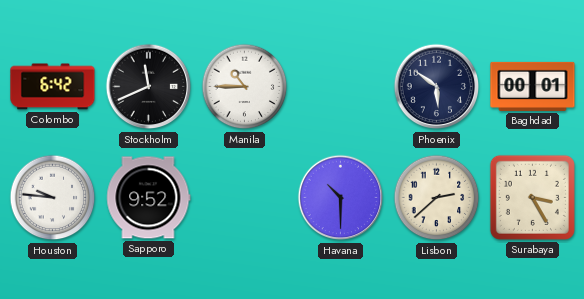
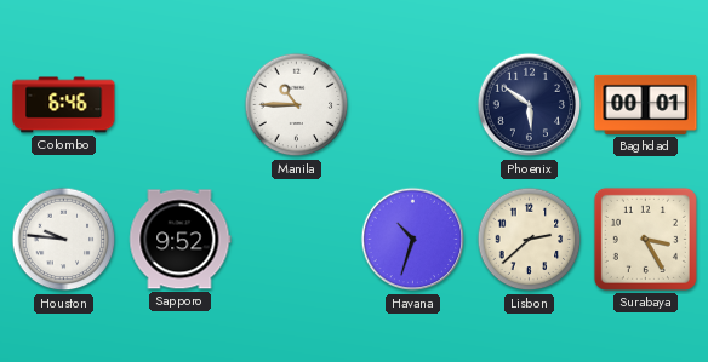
Colombo: 6:42 -> 6:46 (64, 105)
Stockholm: 11:41 -> none (149, 87)
Havana: 10:30 -> 10:33 (413, 240)
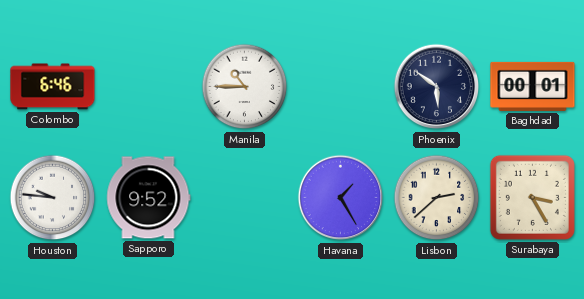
Havana: 10:33 -> 1:25 (341, 198)
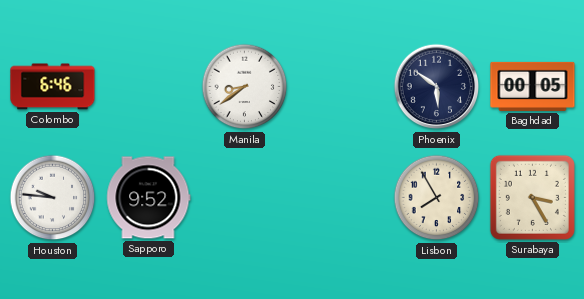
Manila: 10:45 -> 8:39 (245, 87)
Baghdad: 00:01 -> 00:05 (533, 86)
Havana: 1:25 -> none (341, 198)
Lisbon: 2:38 -> 7:55 (437, 198)
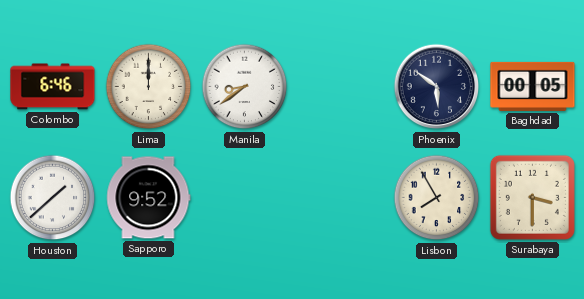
Lima: none -> 12:00 (149, 87)
Houston: 9:46 -> 1:38 (53, 198)
Surabaya: 3:25 -> 3:30 (532, 197)
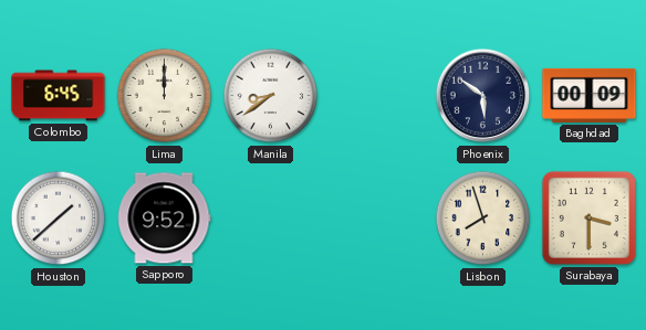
Colombo: 6:46 -> 6:45 (59, 96)
Baghdad: 00:05 -> 00:09 (590, 95)
Lisbon: 7:55 -> 7:57 (483, 219)
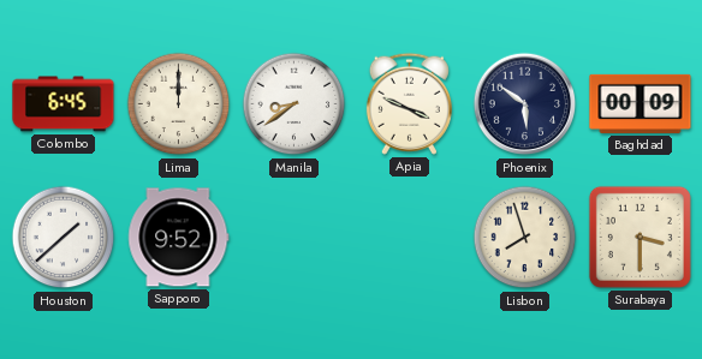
Apia: none -> 3:49 (409, 103)
